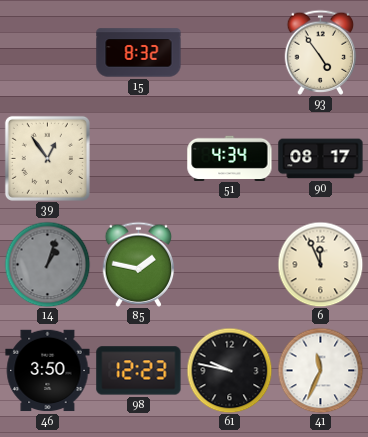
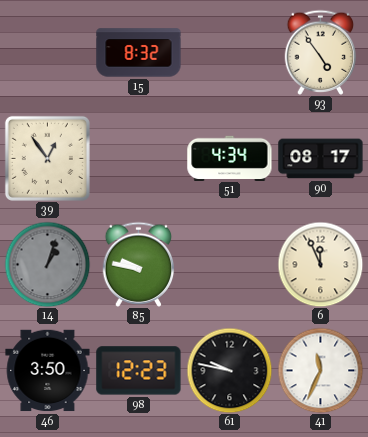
85: 1:47 -> 9:47 (139, 264)
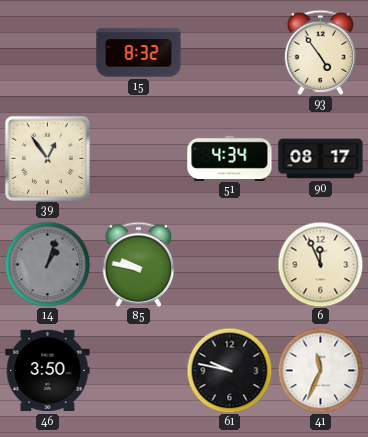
98: 12:23 -> none (139, 371)
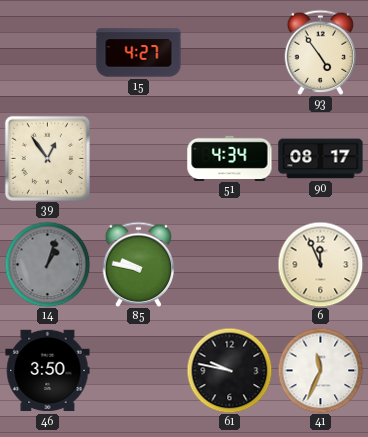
15: 8:32 -> 4:27 (139, 53)
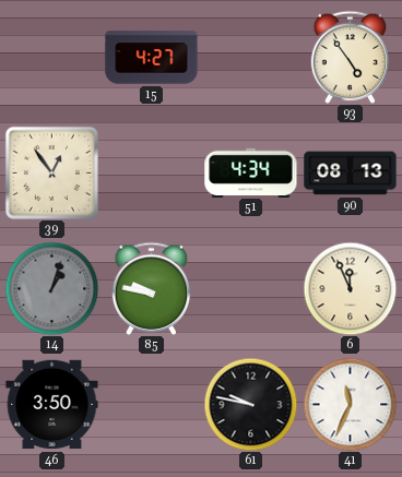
90: 08:17 -> 08:13 (351, 174)
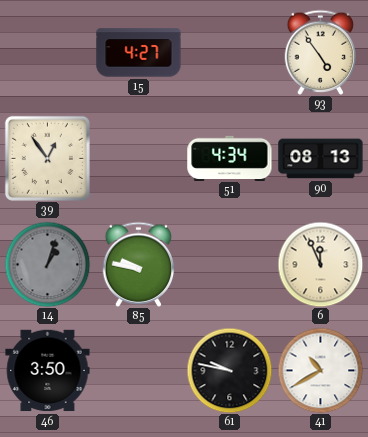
41: 11:34 -> 10:40 (320, 370)
